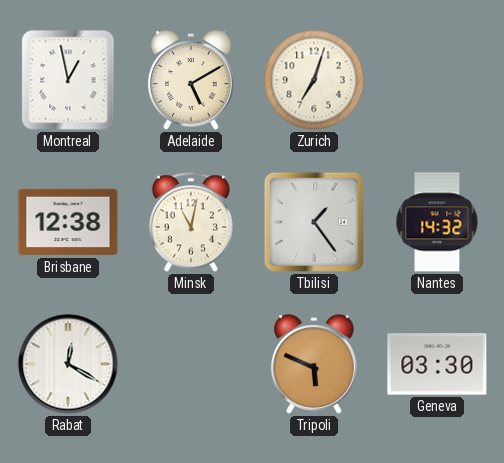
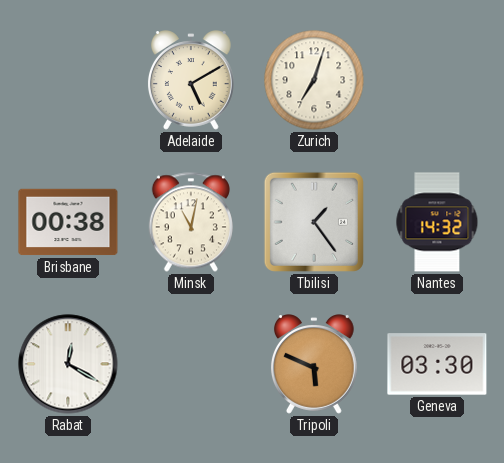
Montreal: 12:58 -> none (68, 80)
Brisbane: 12:38 -> 00:38 (68, 222)
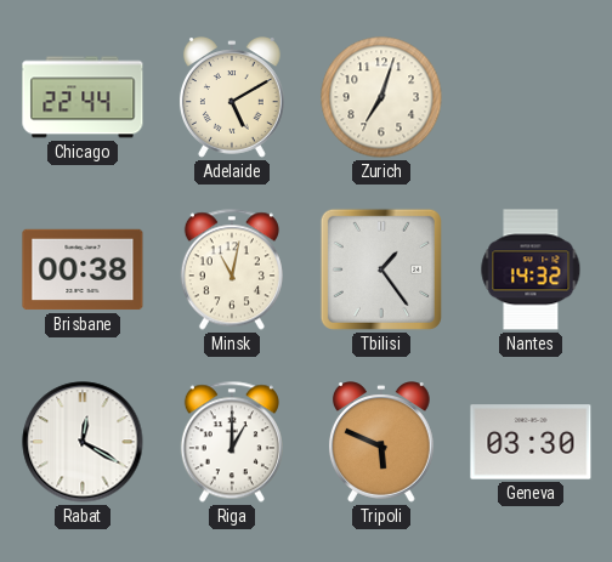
Chicago: none -> 22:44 (83, 97)
Riga: none -> 1:00 (232, 442)
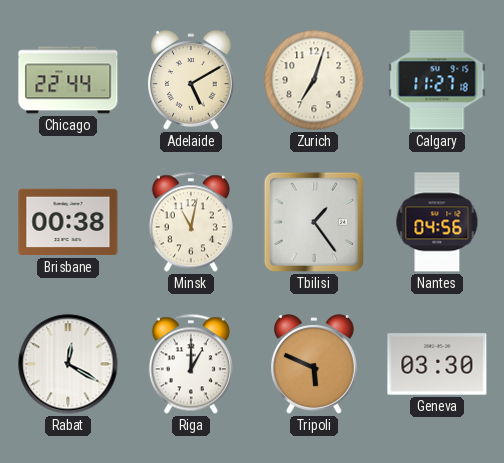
Calgary: none -> 11:27 (437, 80)
Nantes: 14:32 -> 04:56 (437, 222)
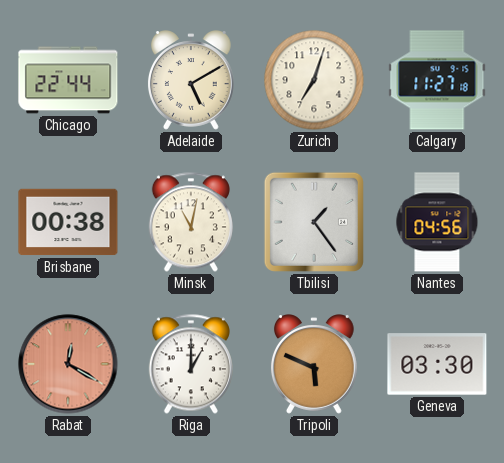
Rabat dial: white -> salmon (68, 364)
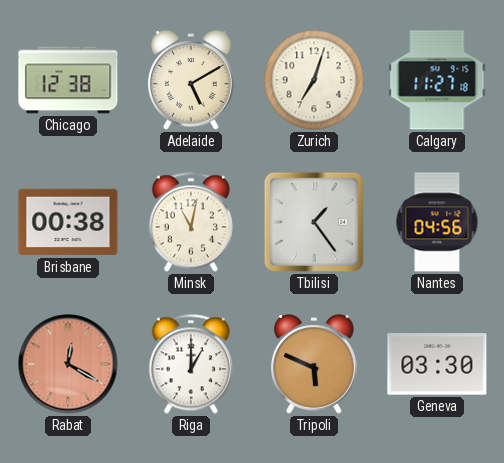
Chicago: 22:44 -> 12:38 (68, 80)
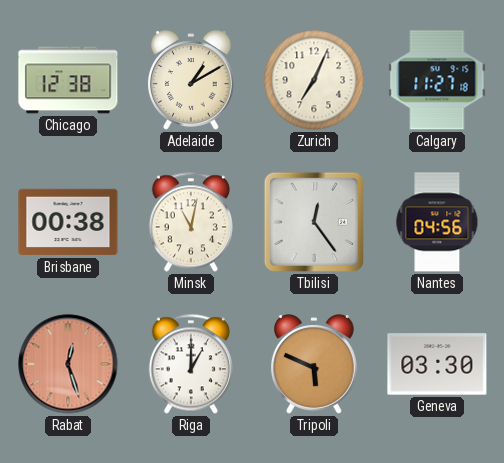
Adelaide: 5:10 -> 1:10 (191, 80)
Zurich: 7:03 -> 7:04 (314, 80)
Tbilisi: 1:24 -> 12:24 (314, 222)
Rabat: 12:20 -> 12:27 (68, 364)
